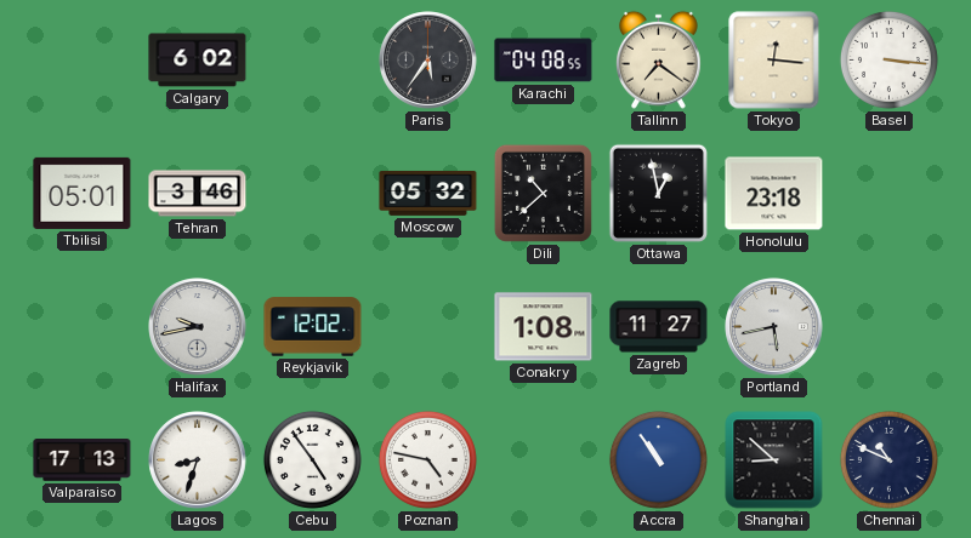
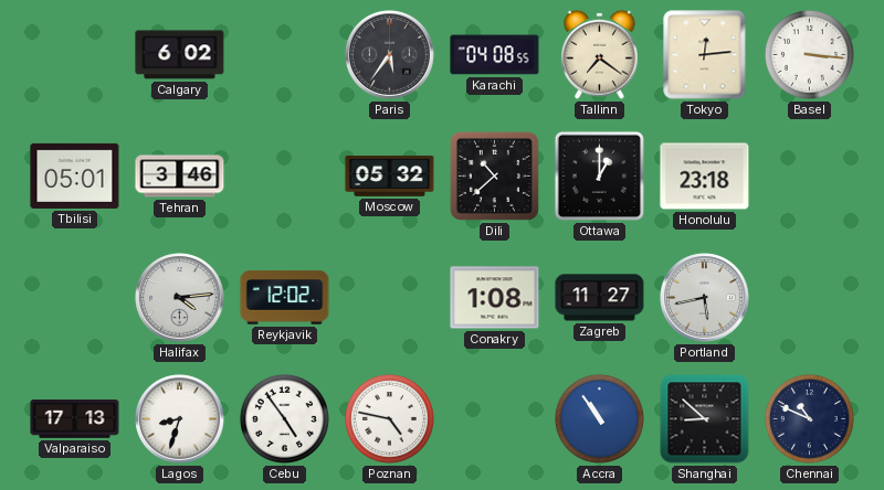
Tokyo: 12:16 -> 12:14 (705, 55)
Ottawa: 12:58 -> 1:00 (599, 175)
Halifax: 9:43 -> 4:14 (180, 298)
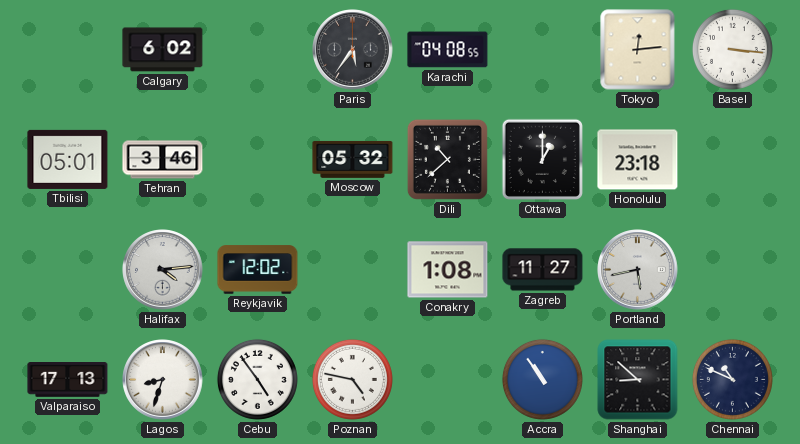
Tallinn: 7:21 -> none (600, 54)
